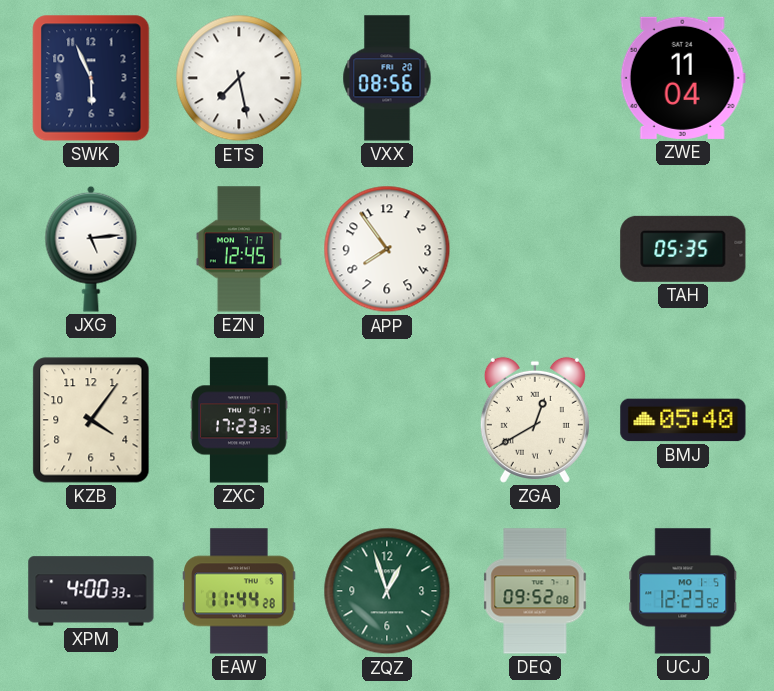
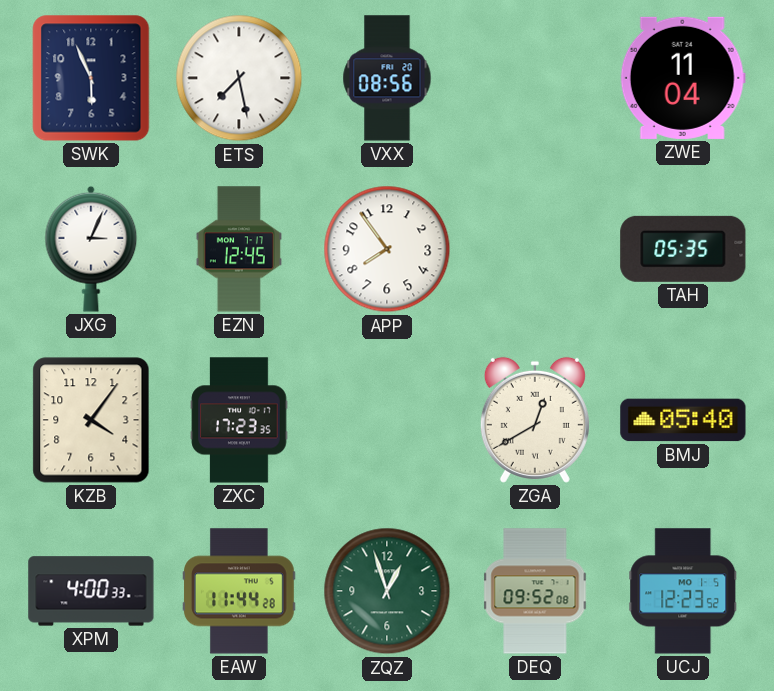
JXG: 5:14 -> 3:04 (91, 249)
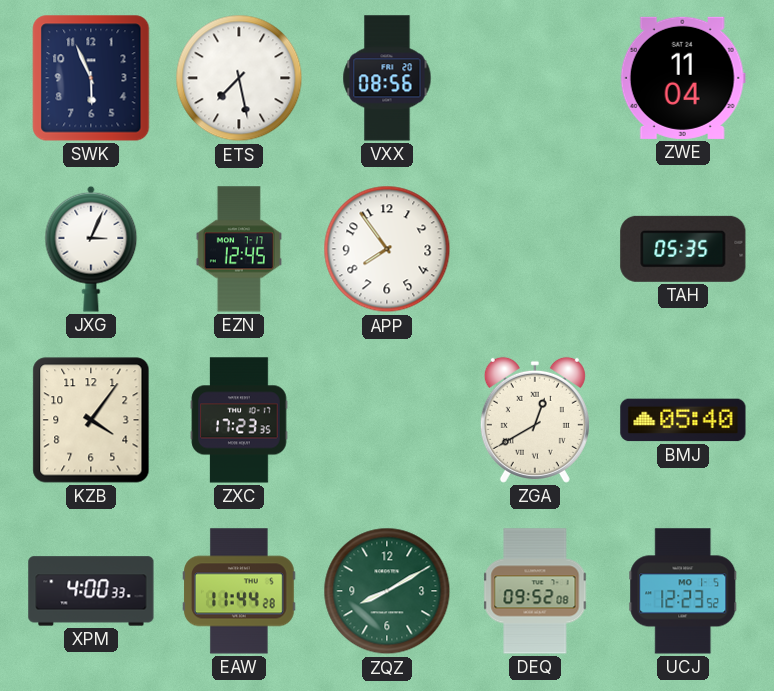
ZQZ: 12:57 -> 8:10 (387, 591)
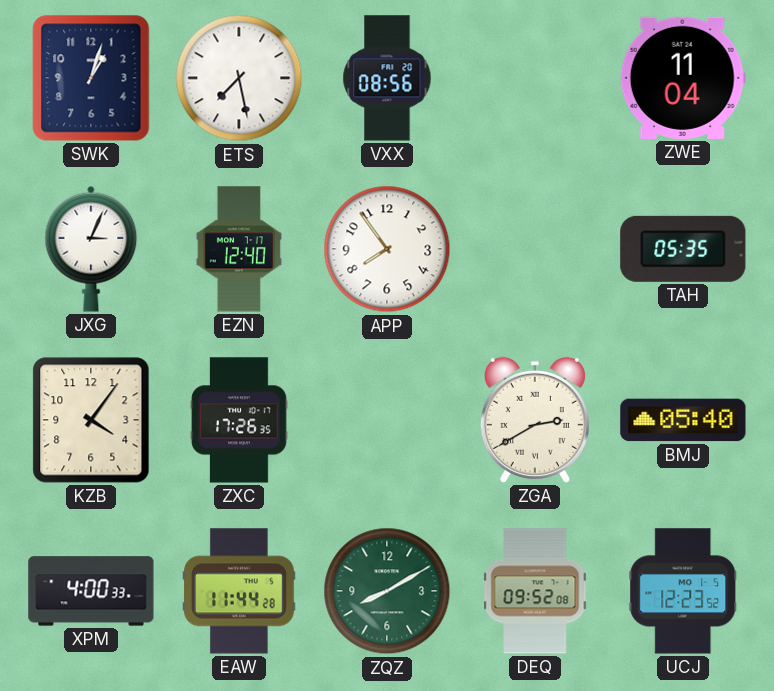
SWK: 5:56 -> 1:03 (91, 78)
EZN: 12:45 -> 12:40 (239, 249)
ZXC: 17:23 -> 17:26 (239, 420)
ZGA: 12:40 -> 2:40 (535, 420)
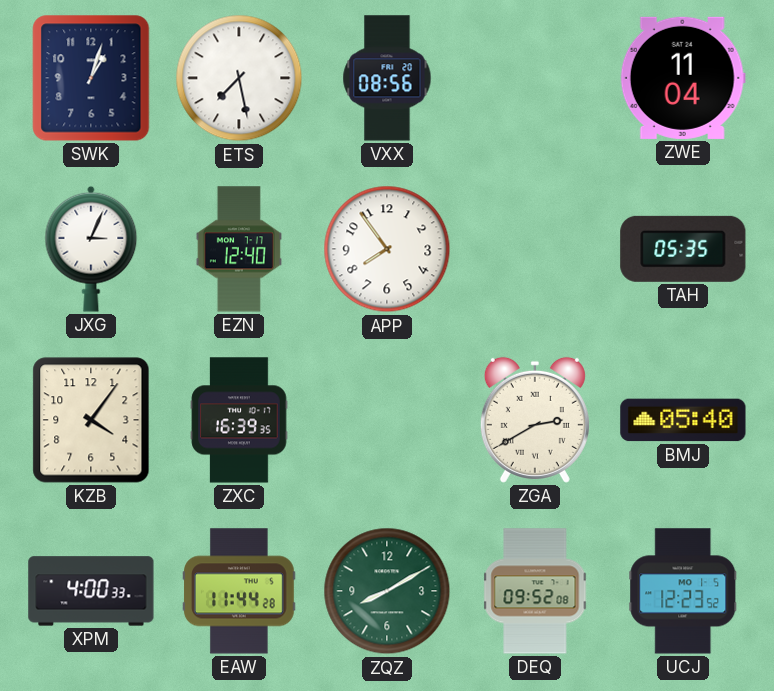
ZXC: 17:26 -> 16:39 (239, 420)
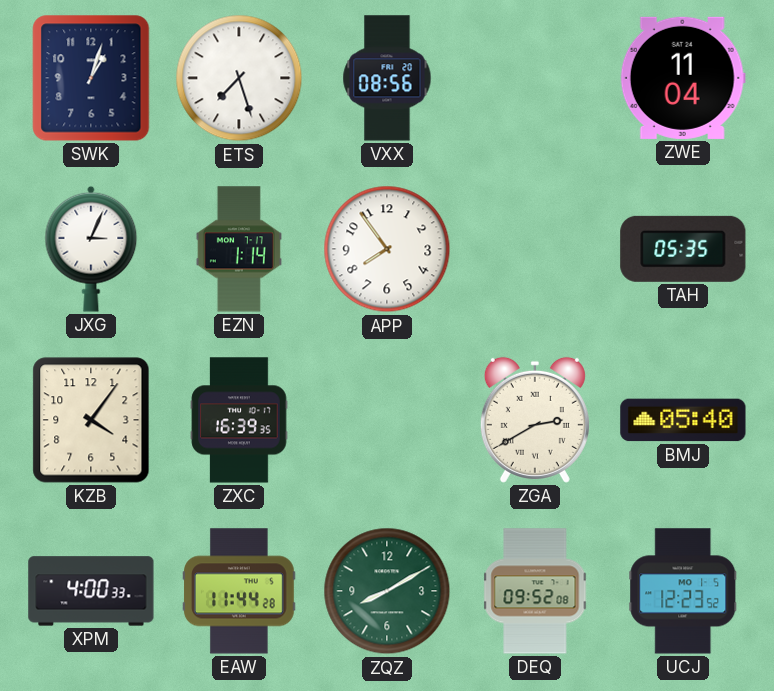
ETS: 7:28 -> 7:27 (239, 78)
EZN: 12:40 -> 1:14 (239, 249)
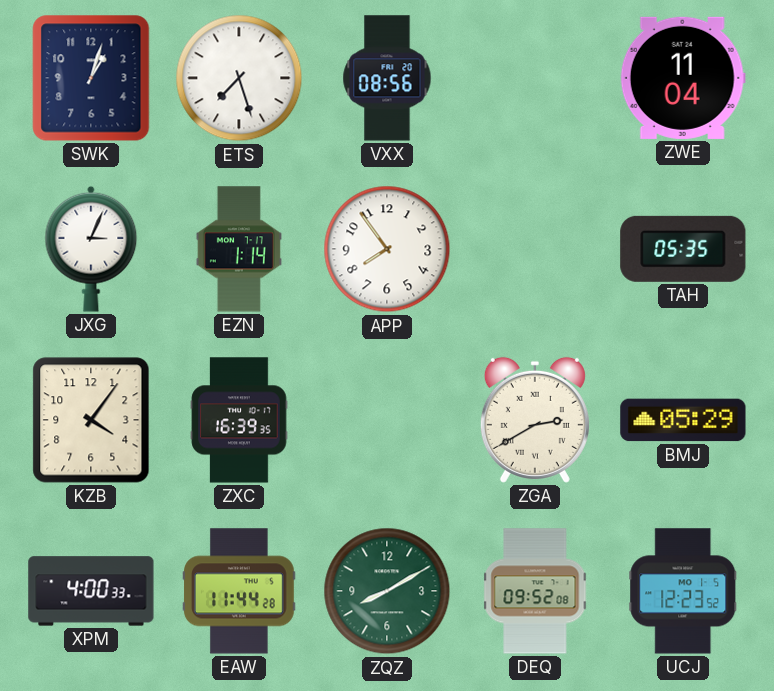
BMJ: 05:40 -> 05:29 (683, 420)
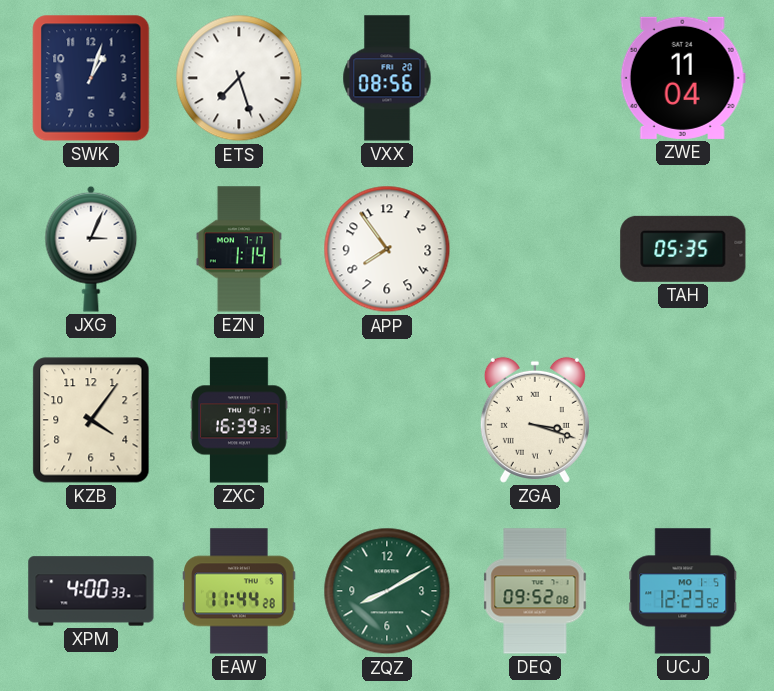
ZGA: 2:40 -> 3:18 (535, 420)
BMJ: 05:29 -> none (683, 420)
